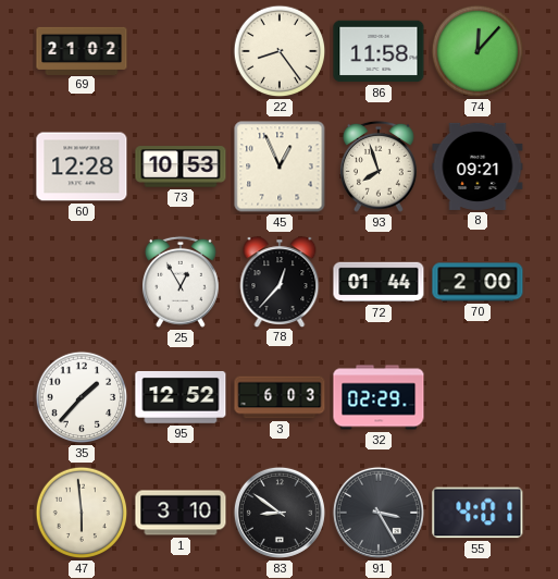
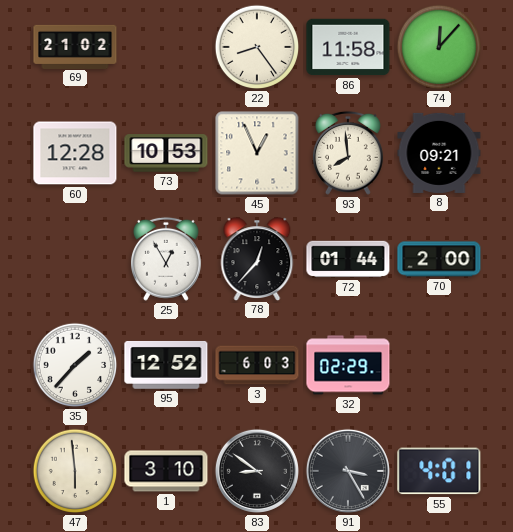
93: 7:57 -> 7:59 (348, 153)
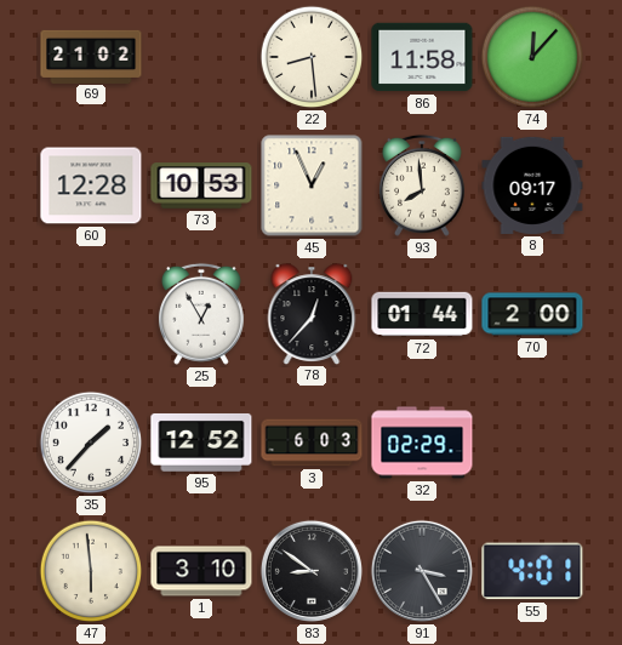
22: 8:24 -> 8:29 (312, 57)
8: 09:21 -> 09:17 (532, 185)
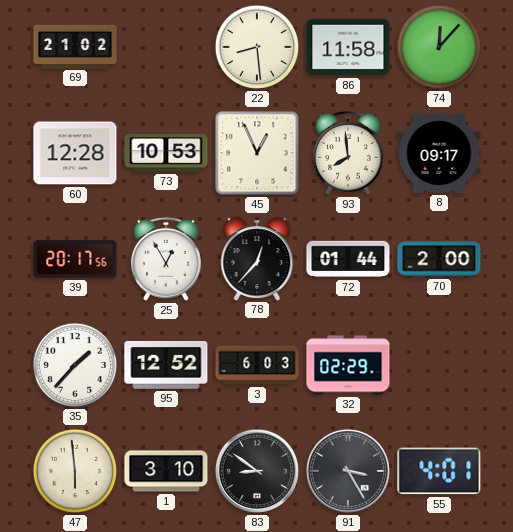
39: none -> 20:17 (75, 259)
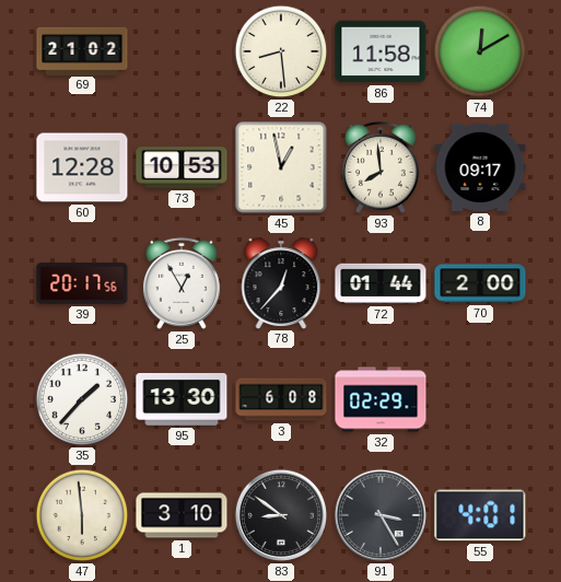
74: 12:07 -> 12:10 (480, 51)
45: 12:56 -> 12:58 (281, 167)
95: 12:52 -> 13:30 (182, 399)
3: 6:03 -> 6:08 (281, 399)
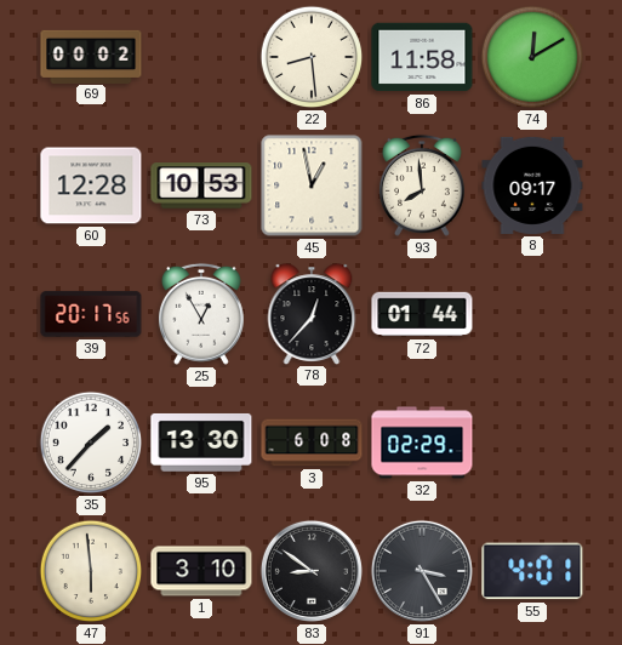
69: 21:02 -> 00:02 (91, 56)
70: 2:00 -> none (480, 283)
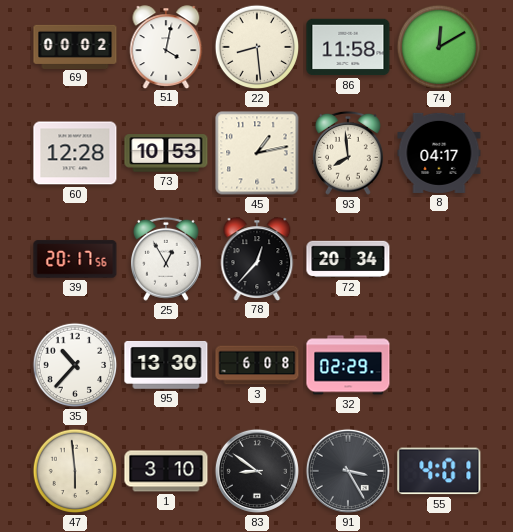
51: none -> 4:02 (166, 47)
45: 12:58 -> 1:13 (257, 153)
8: 09:17 -> 04:17 (439, 153)
72: 01:44 -> 20:34 (348, 259)
35: 1:37 -> 10:37 (75, 365)
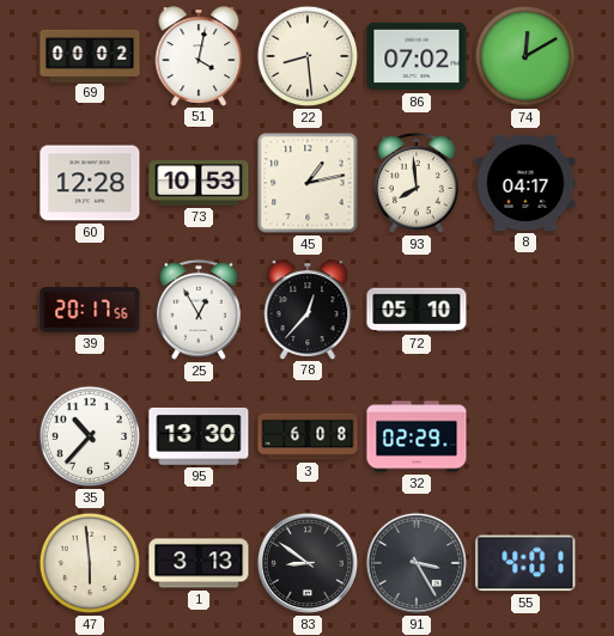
86: 11:58 -> 07:02 (417, 56)
72: 20:34 -> 05:10 (417, 310)
1: 3:10 -> 3:13 (199, 563)
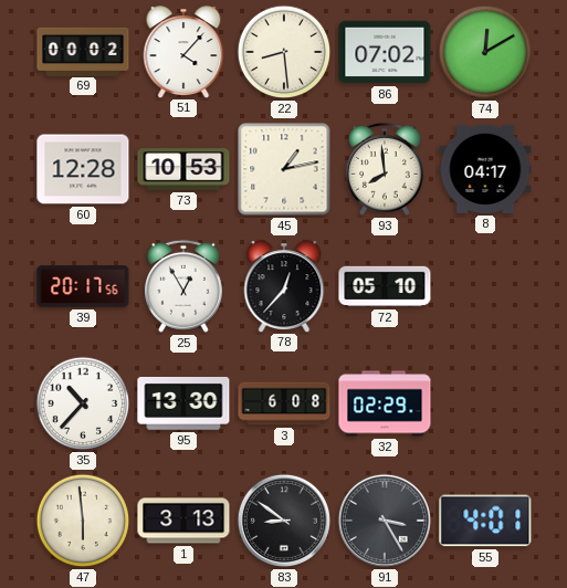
51: 4:02 -> 4:07 (183, 52)
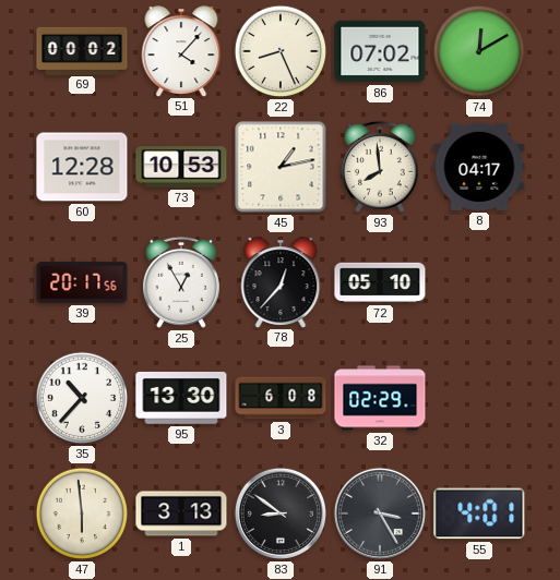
22: 8:29 -> 8:26 (281, 51)
